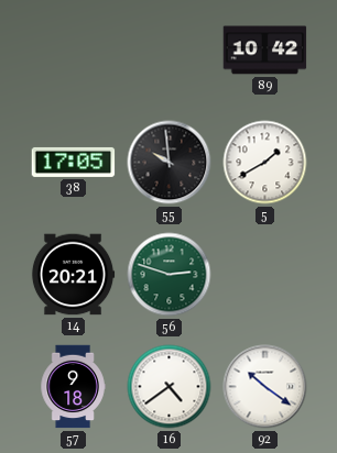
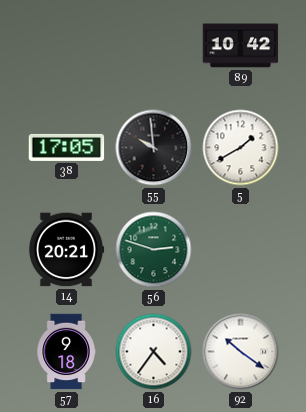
16: 4:39 -> 4:36 (154, 352)
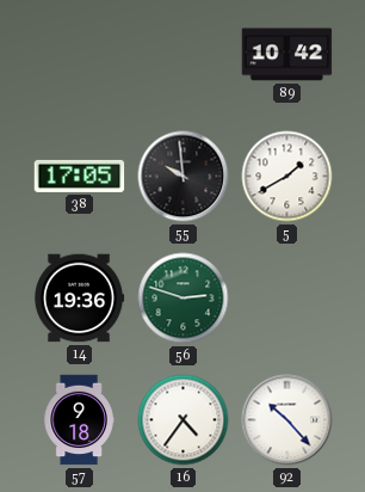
14: 20:21 -> 19:36 (79, 299)
92: 10:21 -> 10:23 (287, 420)
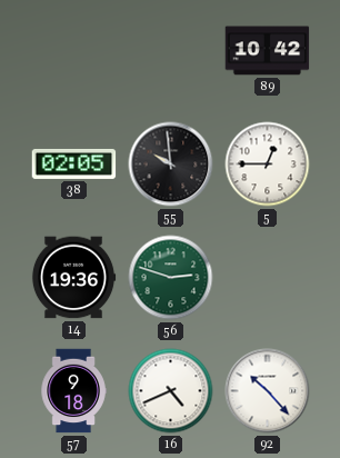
38: 17:05 -> 02:05 (74, 163)
5: 1:40 -> 12:45 (268, 165)
16: 4:36 -> 4:41 (171, 391)
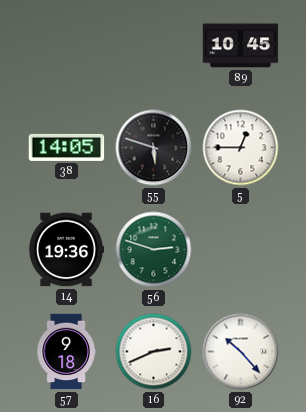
89: 10:42 -> 10:45 (241, 46)
38: 02:05 -> 14:05 (67, 147)
55: 9:59 -> 5:48 (154, 148)
16: 4:41 -> 2:41 (154, 352)
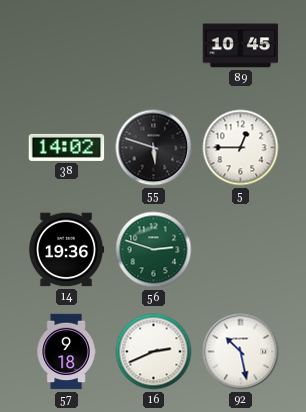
38: 14:05 -> 14:02 (67, 147)
92: 10:23 -> 10:28 (241, 352)
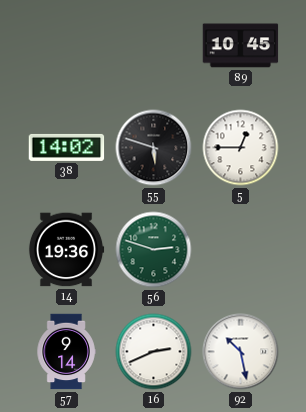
57: 9:18 -> 9:14 (66, 352)
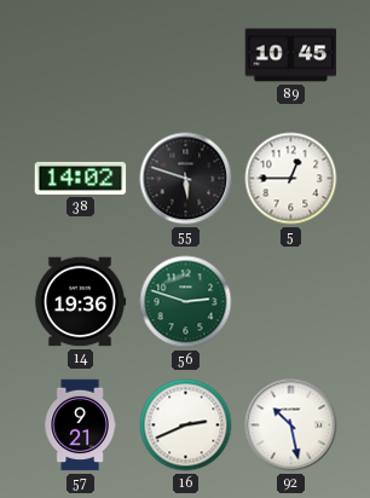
57: 9:14 -> 9:21 (80, 425)
